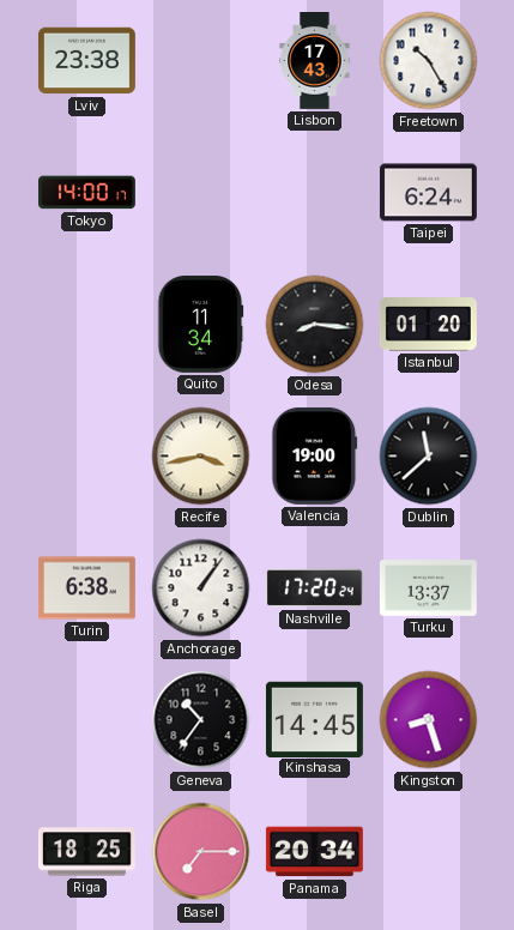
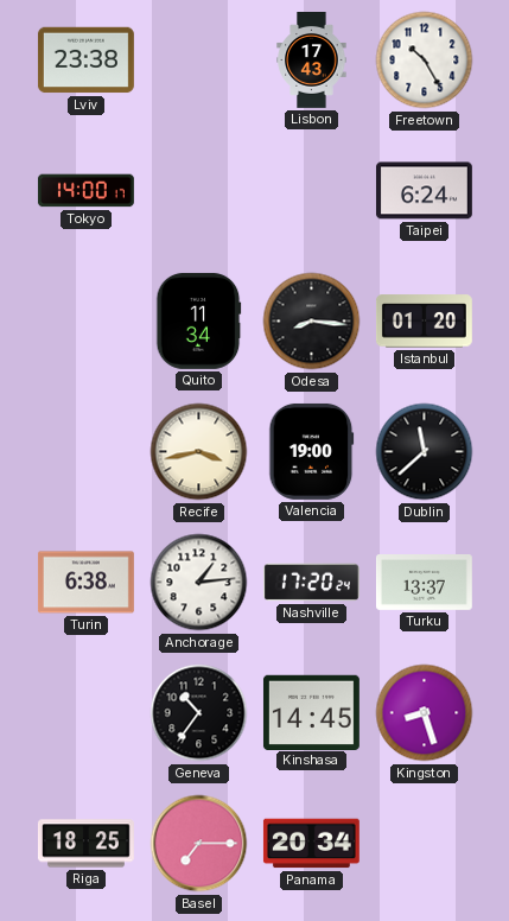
Anchorage: 1:06 -> 1:14 (199, 583)
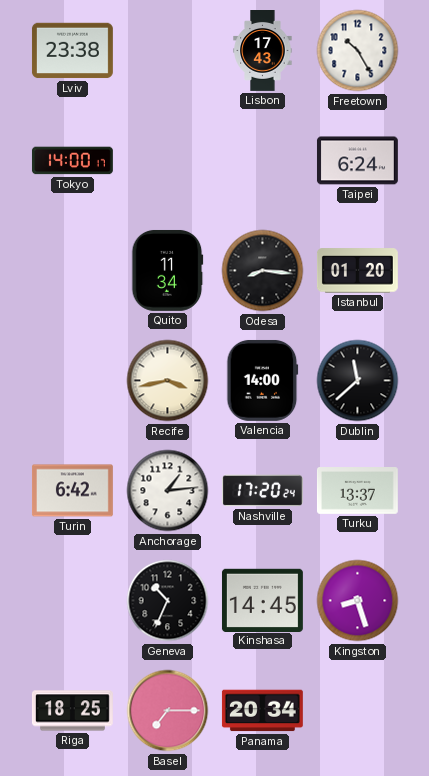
Valencia: 19:00 -> 14:00 (263, 380)
Turin: 6:38 -> 6:42 (72, 491)
Geneva: 10:36 -> 10:34 (168, 601)
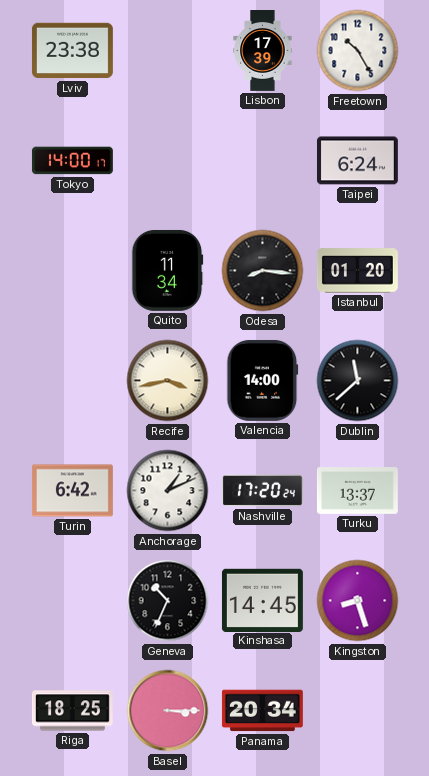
Lisbon: 17:43 -> 17:39 (263, 51)
Anchorage: 1:14 -> 1:11 (168, 491)
Basel: 7:15 -> 3:15 (168, 711)
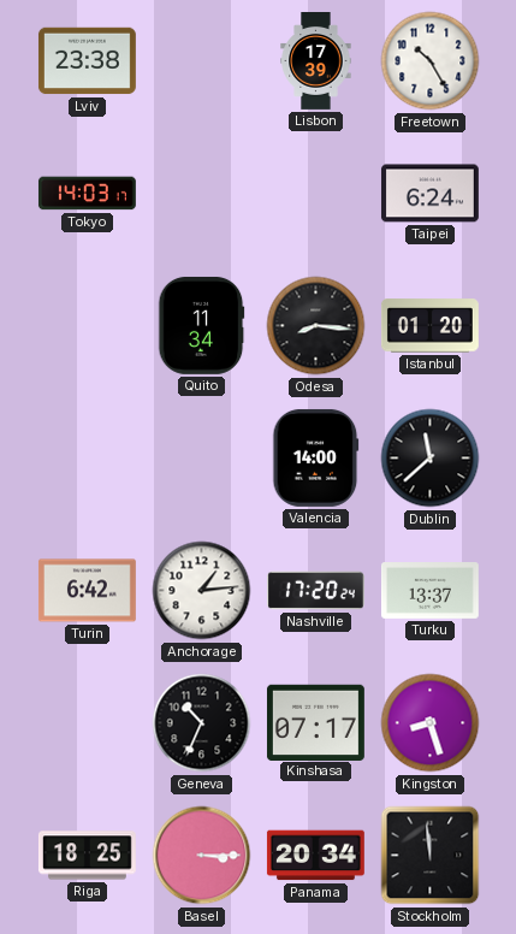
Tokyo: 14:00 -> 14:03 (87, 194)
Recife: 3:43 -> none (168, 381)
Anchorage: 1:11 -> 1:14 (202, 591)
Kinshasa: 14:45 -> 07:17 (315, 722)
Stockholm: none -> 11:59 (431, 856)
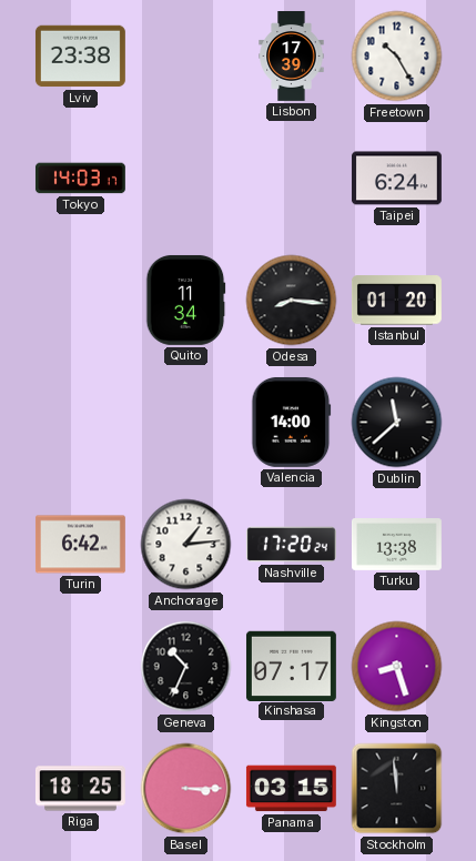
Turku: 13:37 -> 13:38 (396, 545)
Panama: 20:34 -> 03:15 (291, 789)
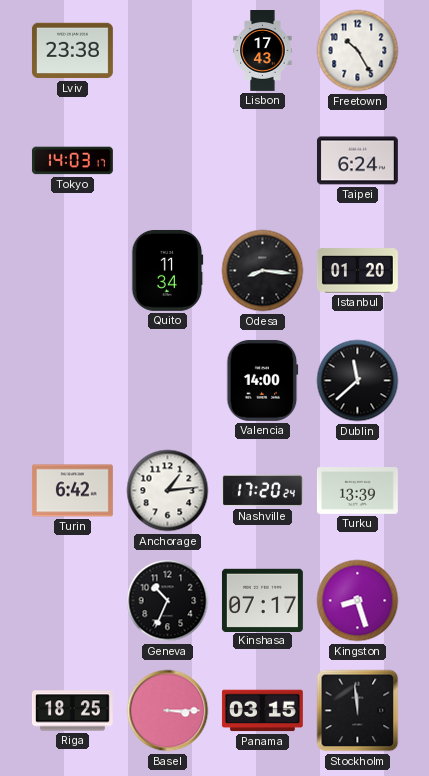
Lisbon: 17:39 -> 17:43 (263, 51)
Turku: 13:38 -> 13:39 (357, 491)
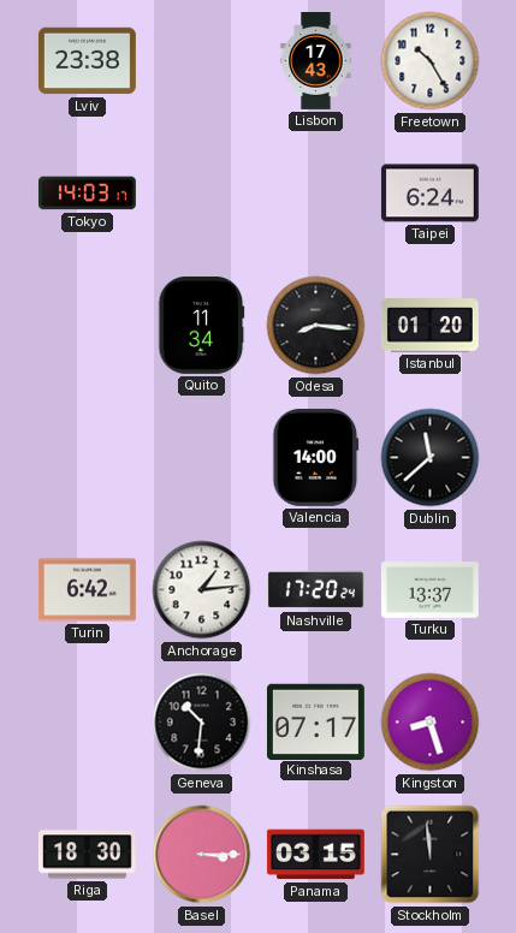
Turku: 13:39 -> 13:37 (429, 590)
Geneva: 10:34 -> 10:31 (202, 723)
Riga: 18:25 -> 18:30 (87, 855)
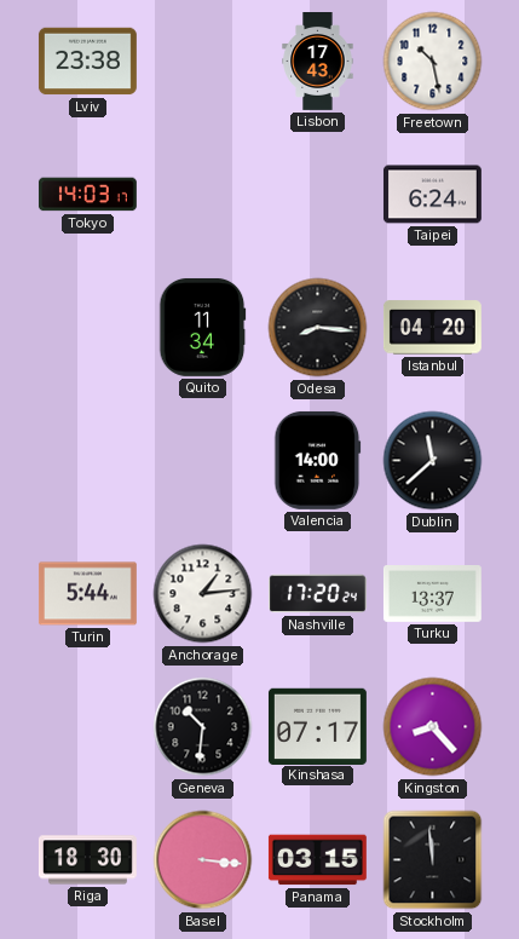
Freetown: 10:25 -> 10:28 (433, 62)
Istanbul: 01:20 -> 04:20 (432, 328)
Turin: 6:42 -> 5:44 (87, 594)
Kingston: 8:27 -> 8:23 (433, 727)
Basel: 3:15 -> 3:16 (203, 860)
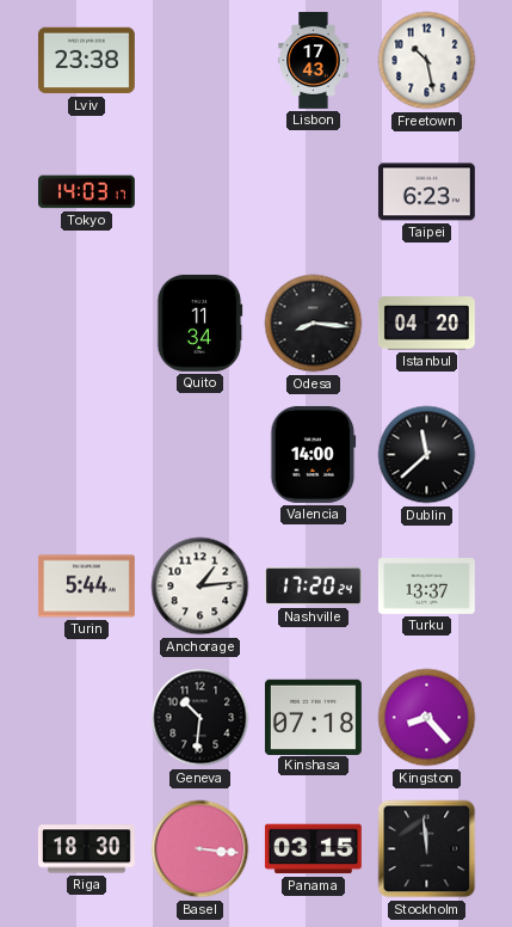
Taipei: 6:24 -> 6:23 (426, 192)
Kinshasa: 07:17 -> 07:18 (313, 717)
